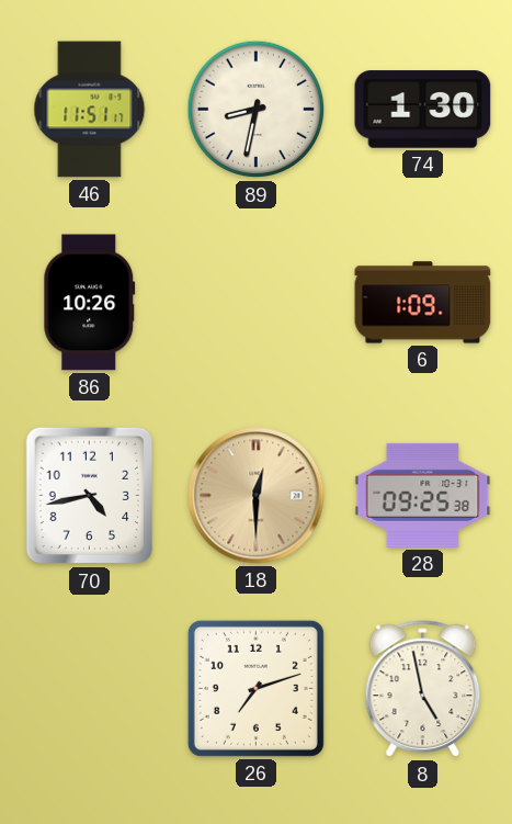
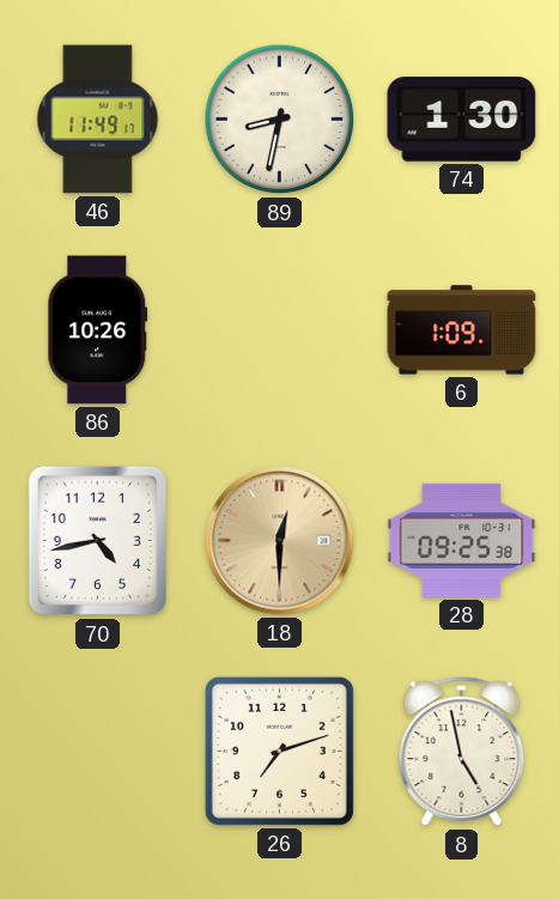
46: 11:51 -> 11:49 (98, 120)
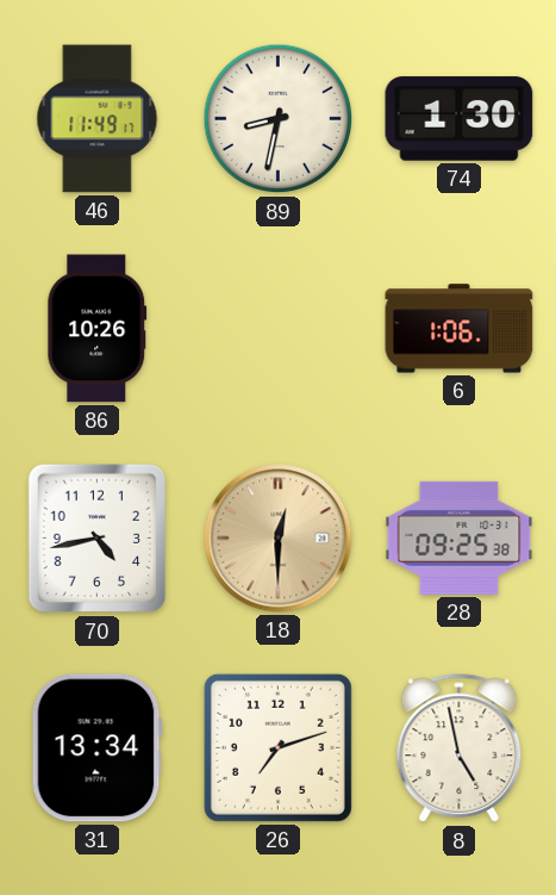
6: 1:09 -> 1:06 (460, 329)
31: none -> 13:34 (96, 748)
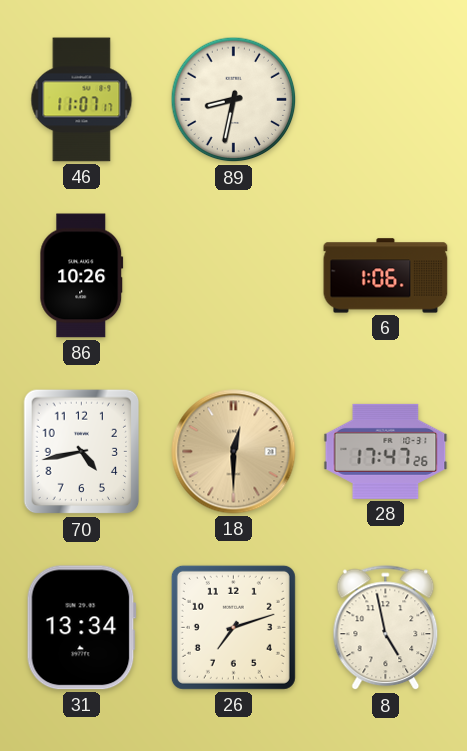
46: 11:49 -> 11:07 (82, 100)
74: 1:30 -> none (460, 119)
28: 09:25 -> 17:47 (386, 451)
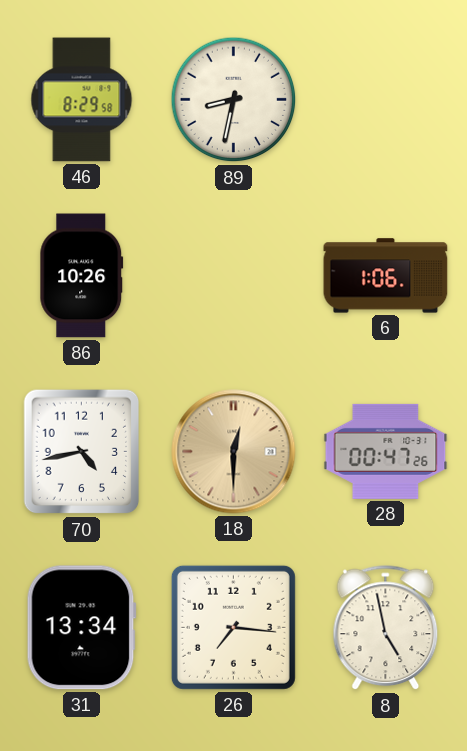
46: 11:07 -> 8:29 (82, 100)
28: 17:47 -> 00:47 (386, 451)
26: 7:12 -> 7:16 (233, 627)
